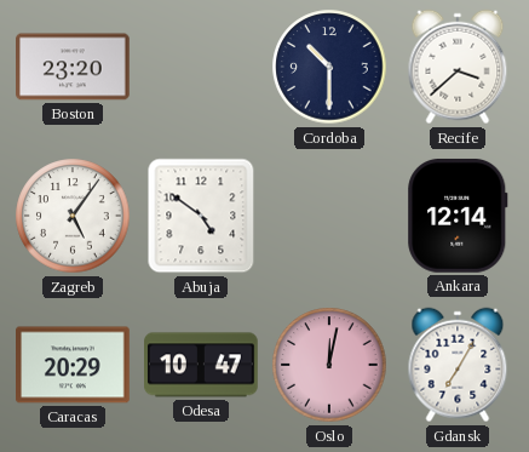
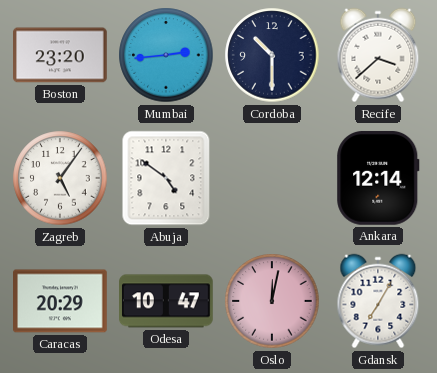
Mumbai: none -> 2:44 (166, 55)
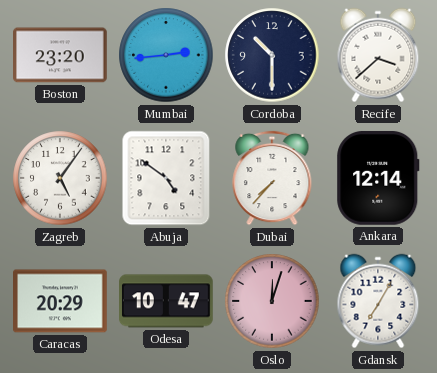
Dubai: none -> 7:37 (272, 178)
Oslo: 12:02 -> 12:03 (272, 301)
